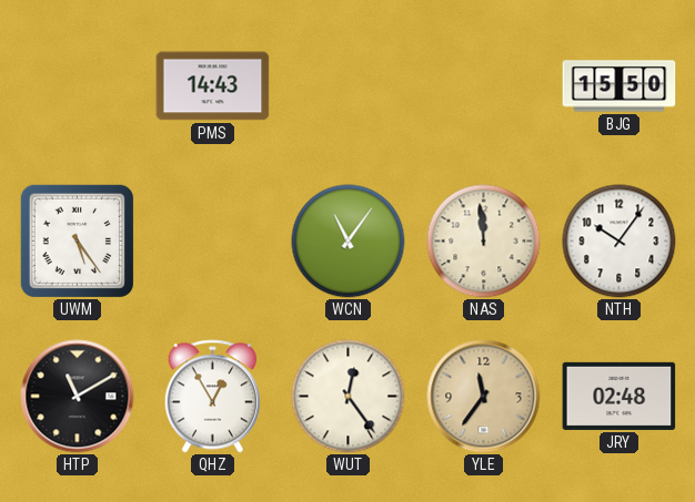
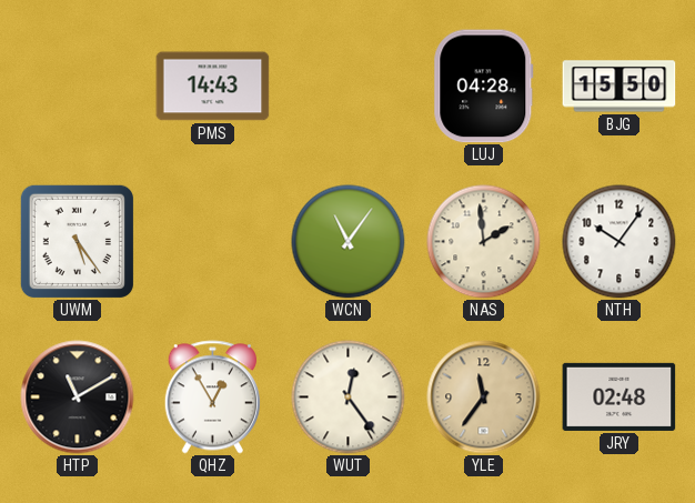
LUJ: none -> 04:28 (484, 87)
NAS: 11:59 -> 1:59 (484, 242)
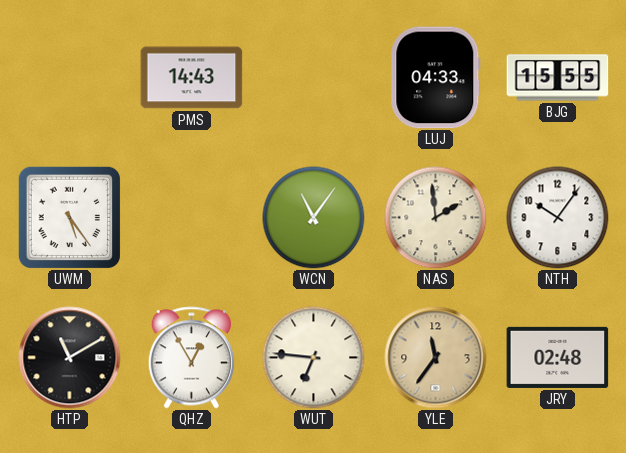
LUJ: 04:28 -> 04:33 (436, 78)
BJG: 15:50 -> 15:55 (558, 78)
WUT: 12:24 -> 6:46 (314, 358)
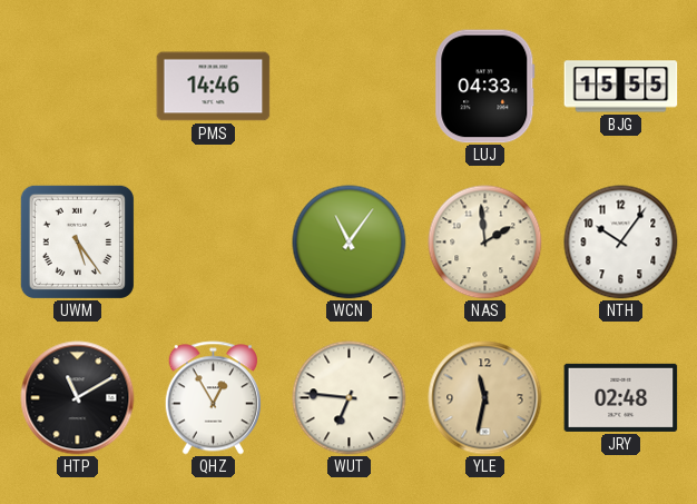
PMS: 14:43 -> 14:46 (214, 87)
YLE: 11:36 -> 11:32 (485, 398)
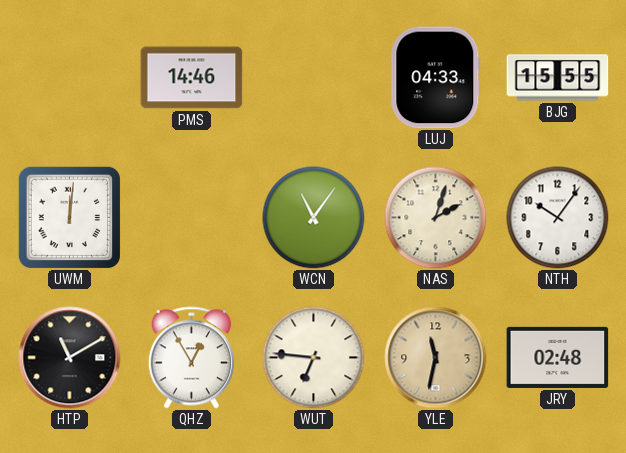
UWM: 5:24 -> 12:01 (69, 217)
NAS: 1:59 -> 2:03 (436, 218)
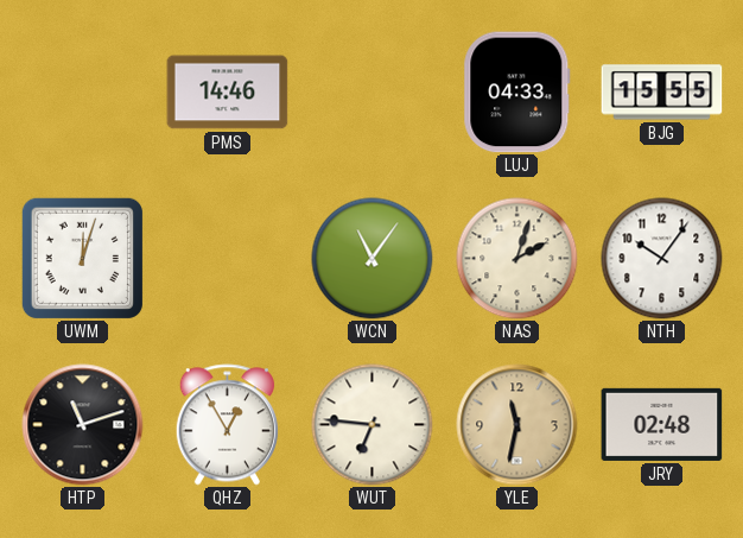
UWM: 12:01 -> 12:03 (82, 258)
HTP: 11:10 -> 11:12 (83, 425)
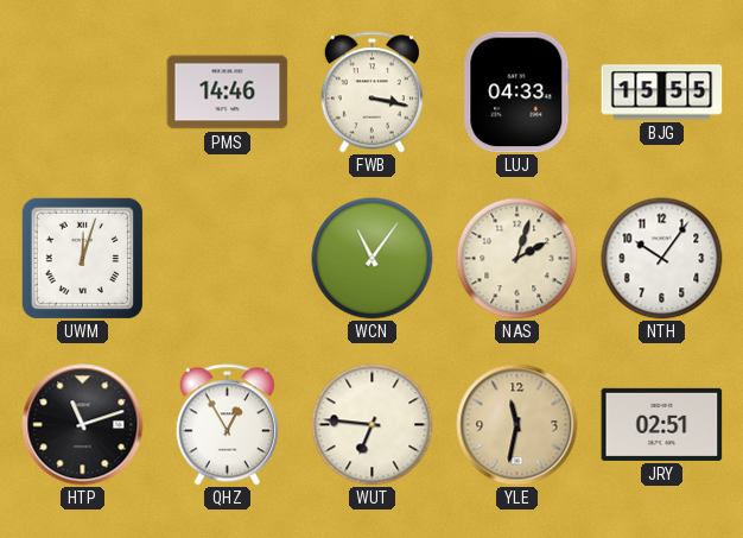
FWB: none -> 3:17 (371, 93)
JRY: 02:48 -> 02:51 (662, 424)
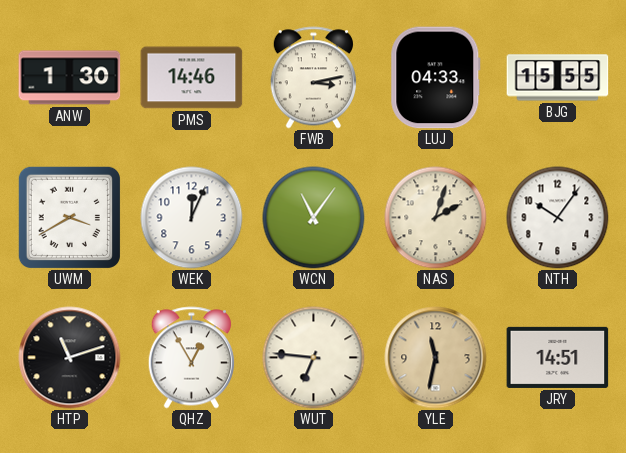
ANW: none -> 1:30 (70, 78)
FWB: 3:17 -> 3:13 (313, 78)
UWM: 12:03 -> 3:40 (69, 217)
WEK: none -> 12:04 (192, 218)
JRY: 02:51 -> 14:51 (558, 357)
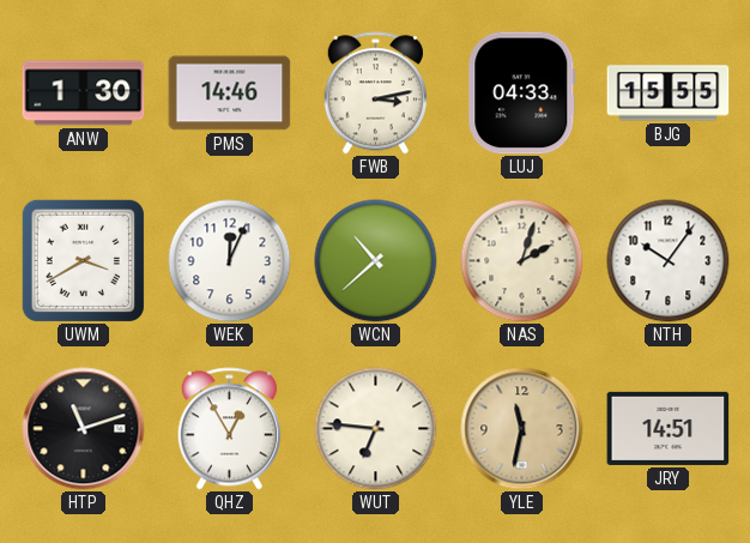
WCN: 11:06 -> 10:38 (376, 261)
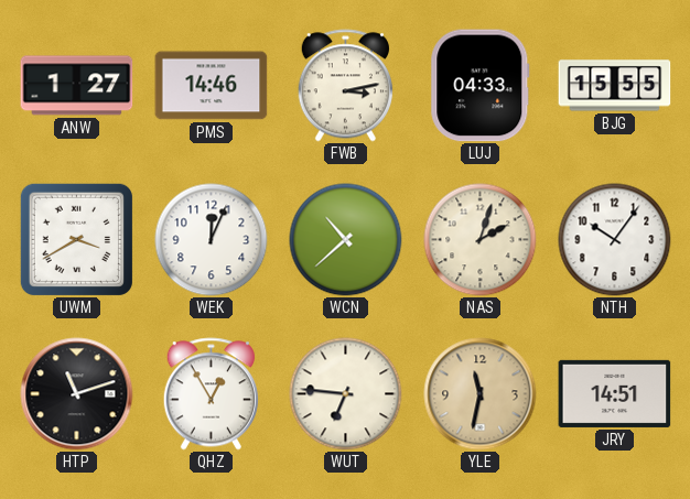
ANW: 1:30 -> 1:27 (77, 86)
